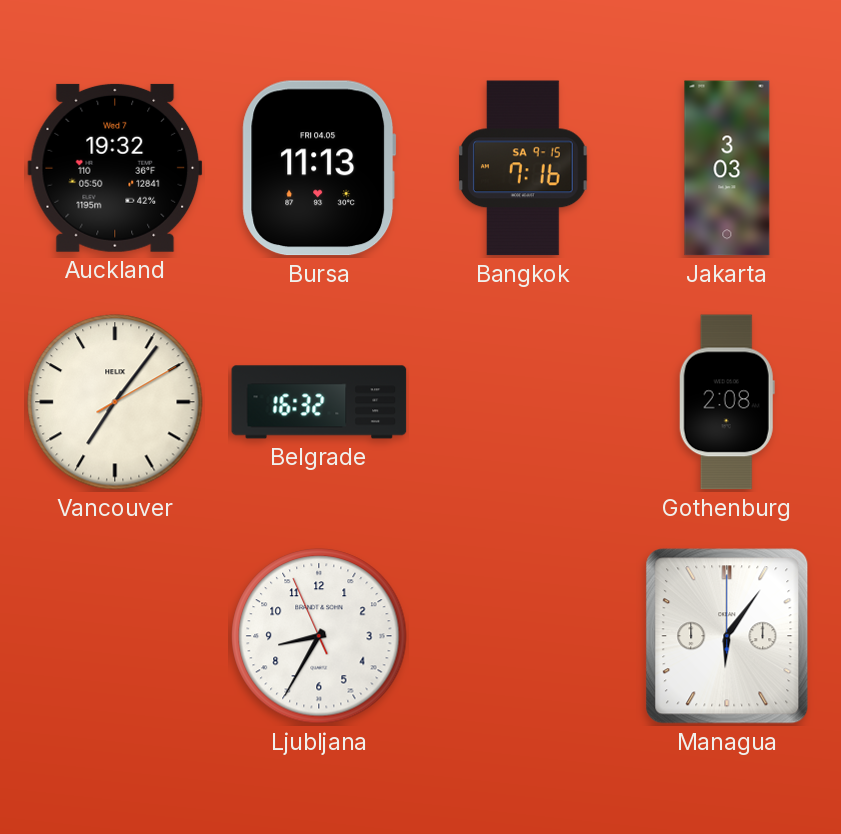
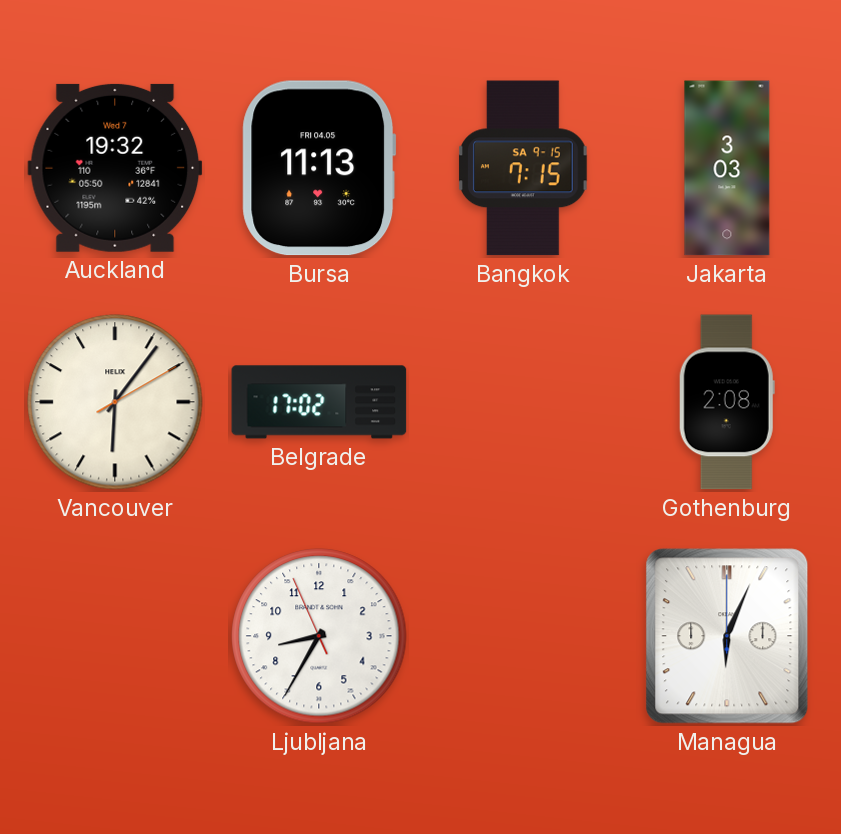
Bangkok: 7:16 -> 7:15 (524, 168)
Vancouver: 7:06 -> 6:06 (115, 402)
Belgrade: 16:32 -> 17:02 (319, 402)
Managua: 6:06 -> 6:04 (727, 636)
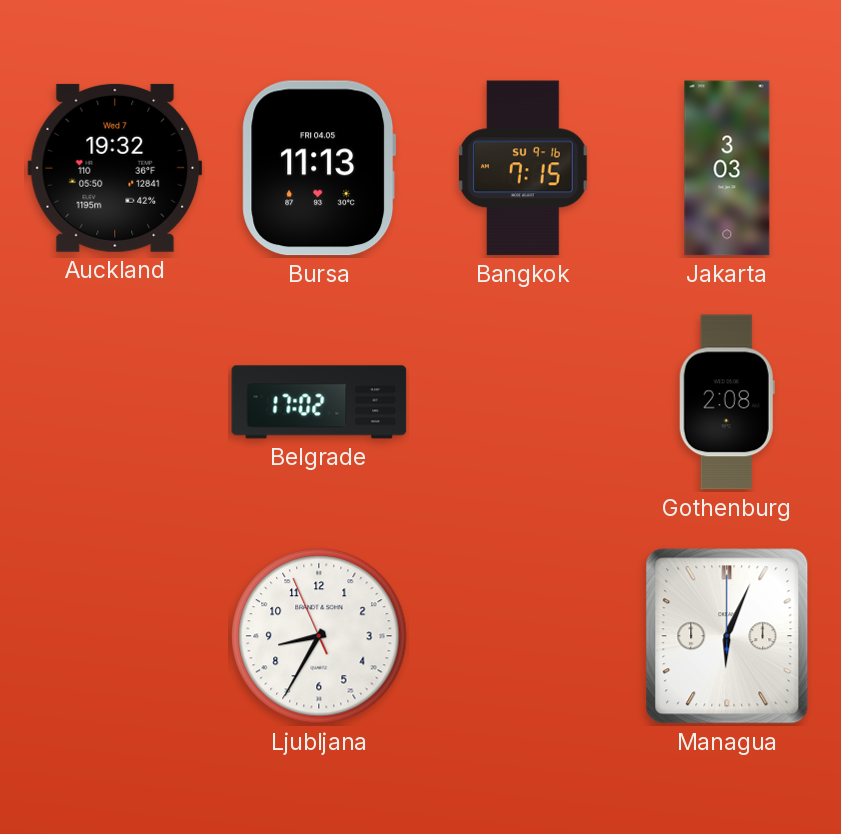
Bangkok date: SA 9-15 -> SU 9-16 (524, 168)
Vancouver: 6:06 -> none (115, 402)
